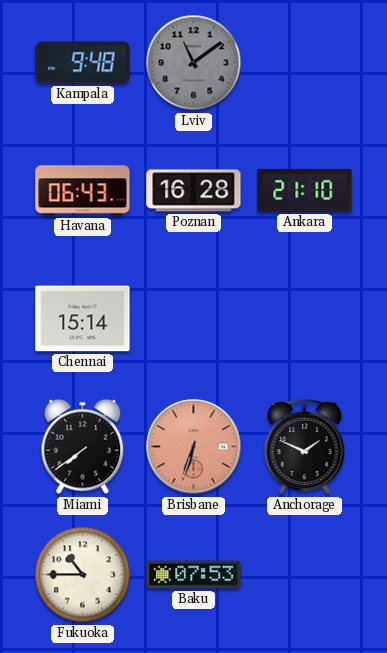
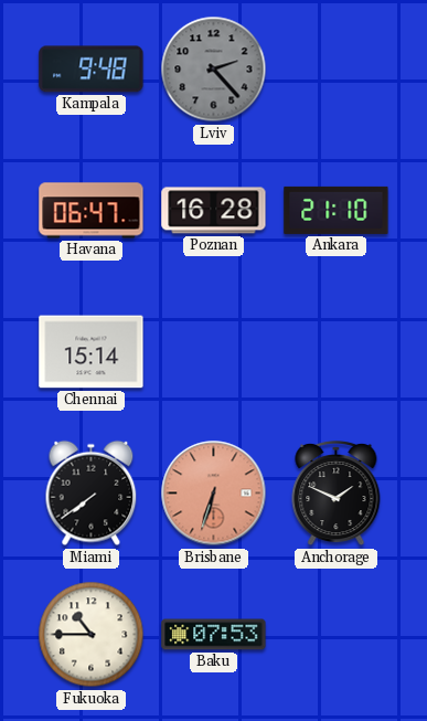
Lviv: 11:09 -> 2:23 (214, 70)
Havana: 06:43 -> 06:47 (92, 211)
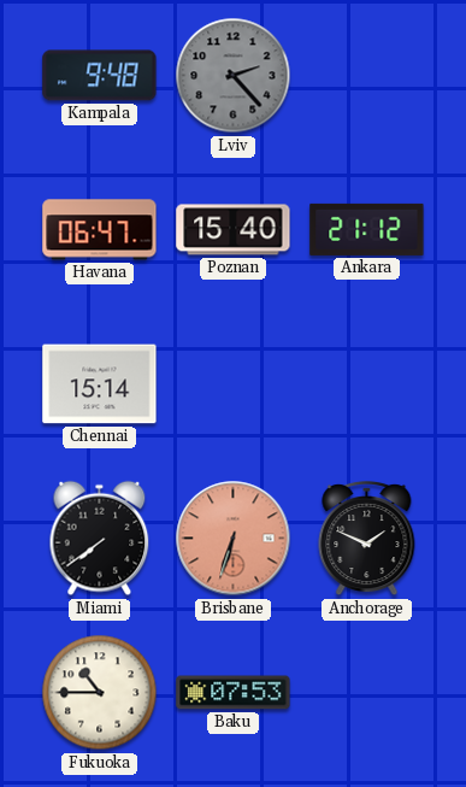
Poznan: 16:28 -> 15:40 (234, 230)
Ankara: 21:10 -> 21:12 (367, 229)
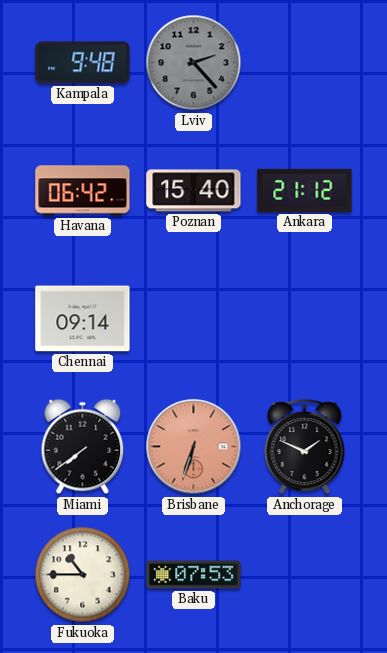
Havana: 06:47 -> 06:42 (83, 191)
Chennai: 15:14 -> 09:14 (83, 319)
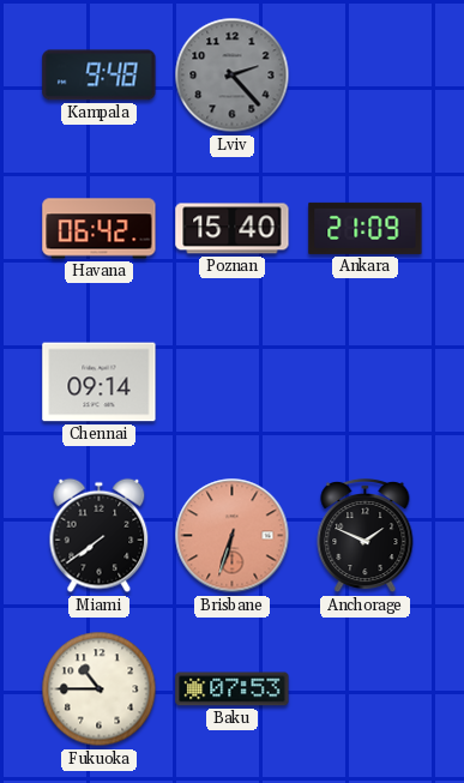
Ankara: 21:12 -> 21:09 (366, 228)
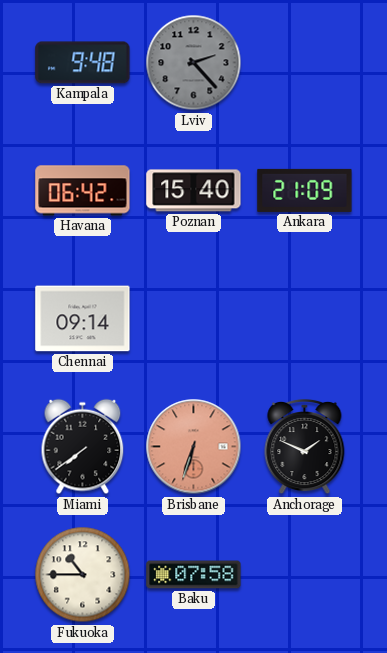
Baku: 07:53 -> 07:58 (194, 575)
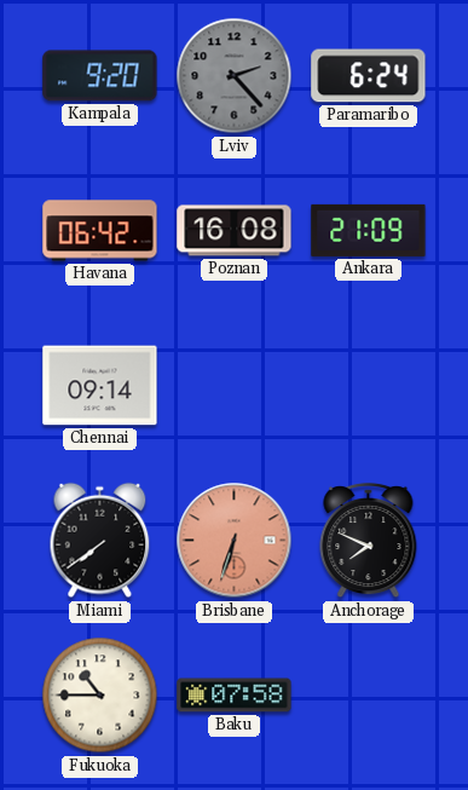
Kampala: 9:48 -> 9:20 (100, 76)
Paramaribo: none -> 6:24 (369, 76)
Poznan: 15:40 -> 16:08 (235, 231)
Anchorage: 1:49 -> 7:49 (369, 541)
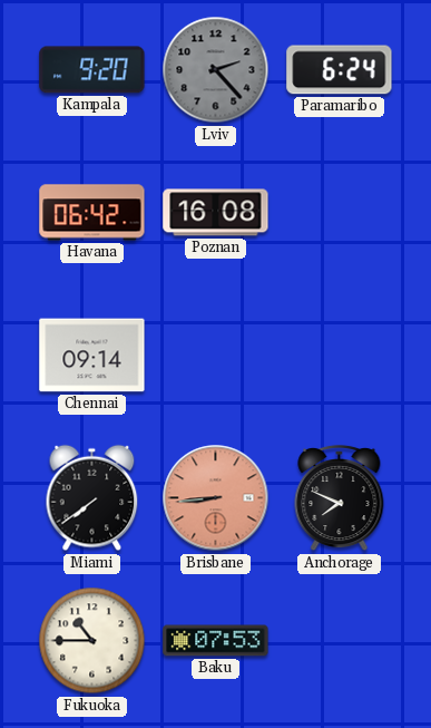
Ankara: 21:09 -> none (369, 230)
Brisbane: 6:33 -> 8:44 (216, 498)
Baku: 07:58 -> 07:53 (216, 641)
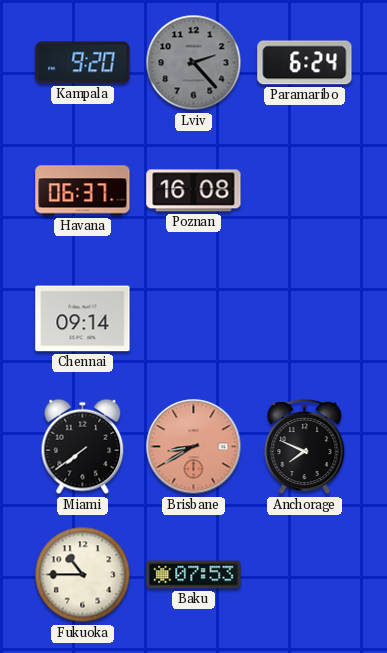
Havana: 06:42 -> 06:37 (83, 191)
Brisbane: 8:44 -> 8:40 (194, 447)
